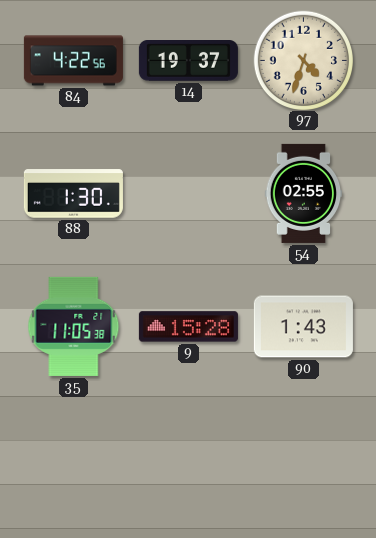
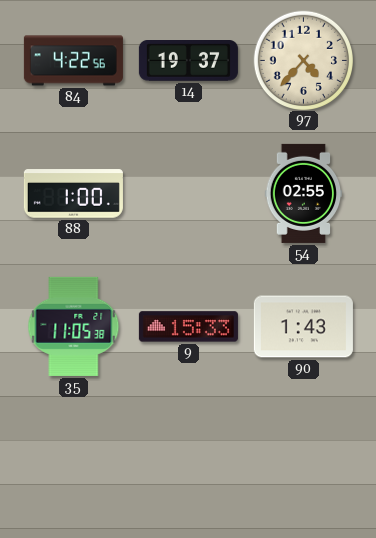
97: 4:33 -> 4:37 (303, 60)
88: 1:30 -> 1:00 (73, 194)
9: 15:28 -> 15:33 (188, 327)
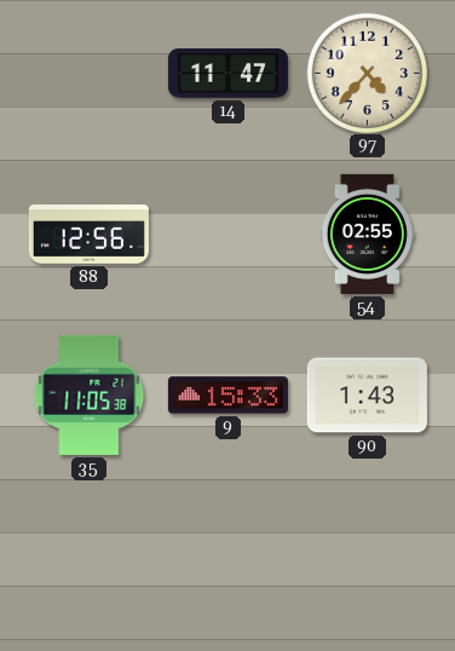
84: 4:22 -> none (73, 61)
14: 19:37 -> 11:47 (227, 74)
88: 1:00 -> 12:56 (88, 235)
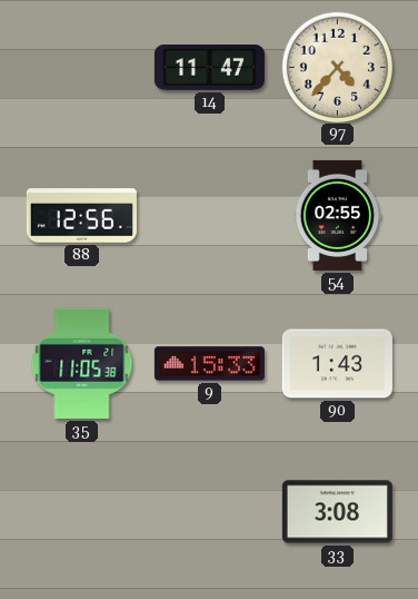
33: none -> 3:08 (337, 512)
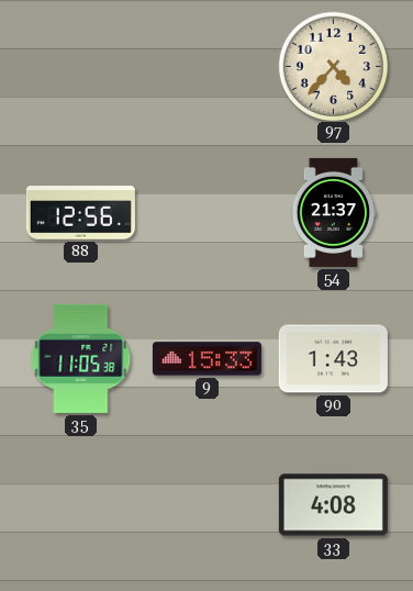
14: 11:47 -> none (209, 68)
54: 02:55 -> 21:37 (334, 212)
33: 3:08 -> 4:08 (333, 505)
